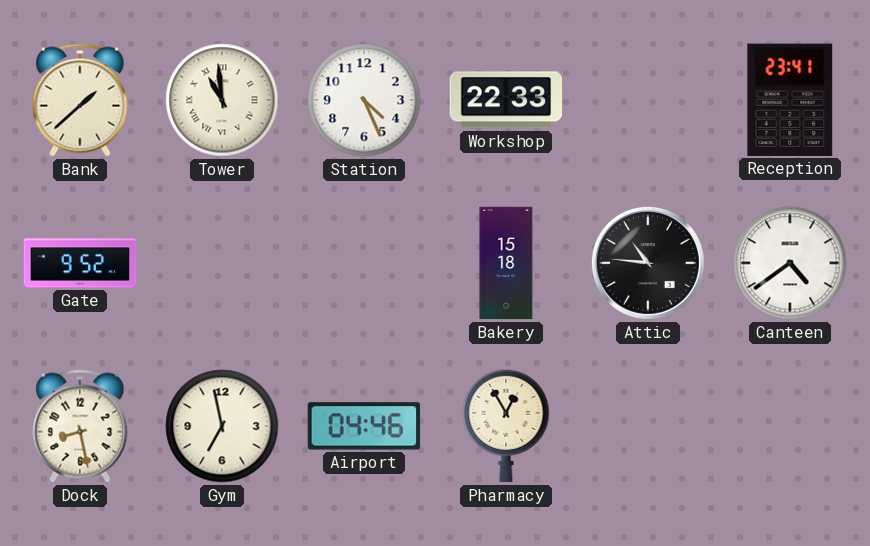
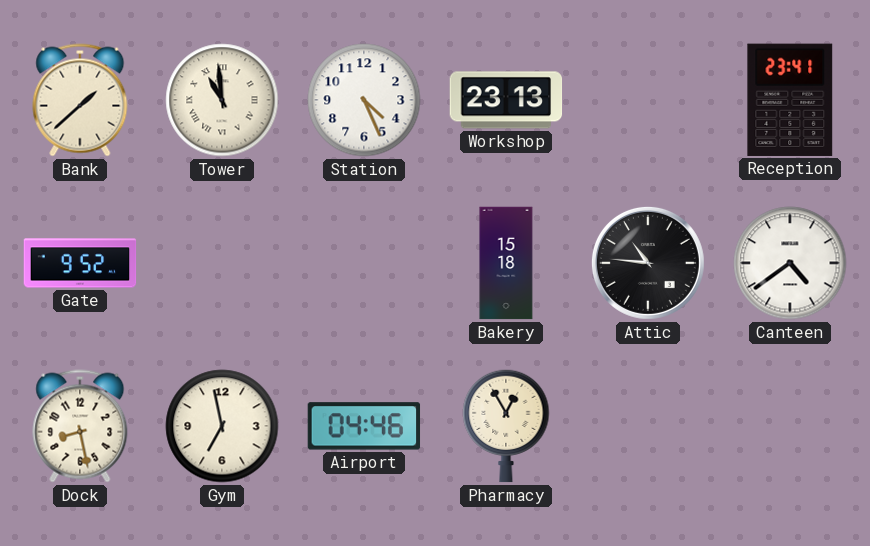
Workshop: 22:33 -> 23:13 (506, 100)
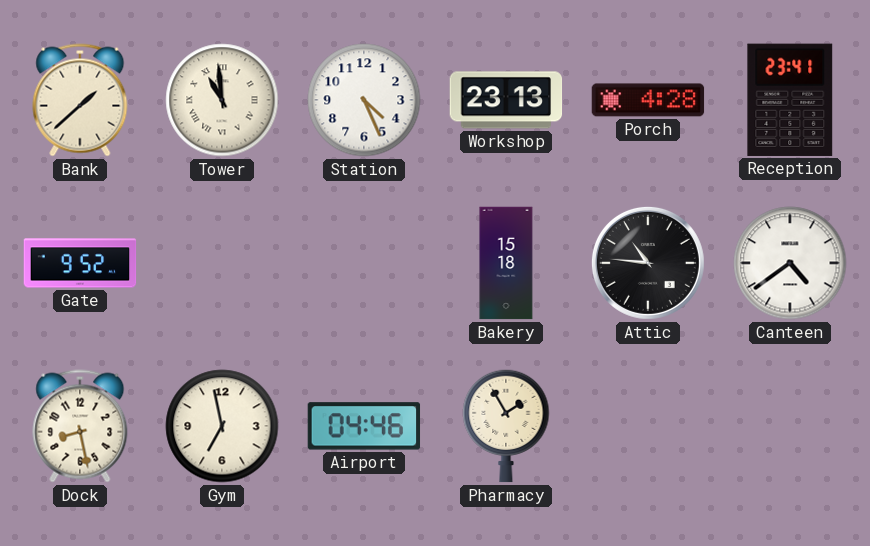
Porch: none -> 4:28 (648, 100)
Pharmacy: 12:55 -> 1:55 (506, 426)
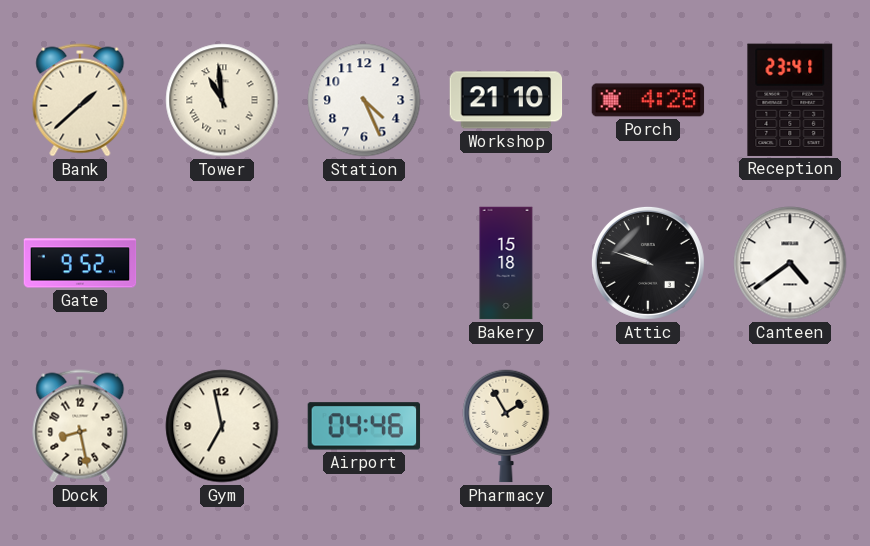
Workshop: 23:13 -> 21:10 (506, 100)
Attic: 10:46 -> 9:48 (648, 263)
